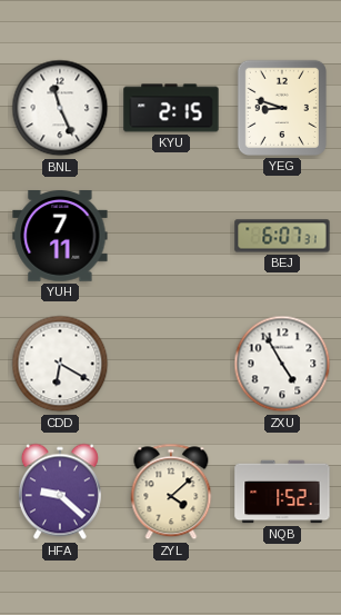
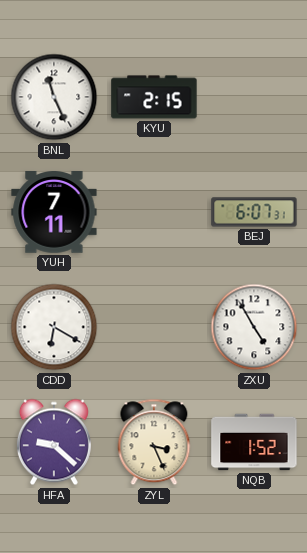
YEG: 8:48 -> none (282, 108)
ZYL: 4:08 -> 3:26 (154, 442)
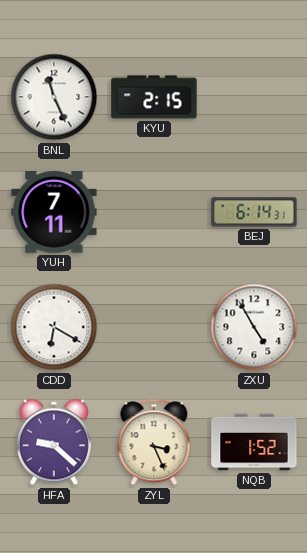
BEJ: 6:07 -> 6:14 (254, 212)
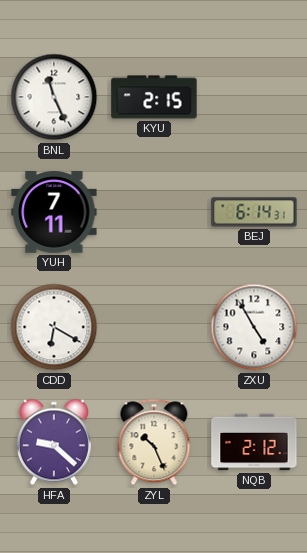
ZYL: 3:26 -> 10:26 (154, 442)
NQB: 1:52 -> 2:12 (254, 442)
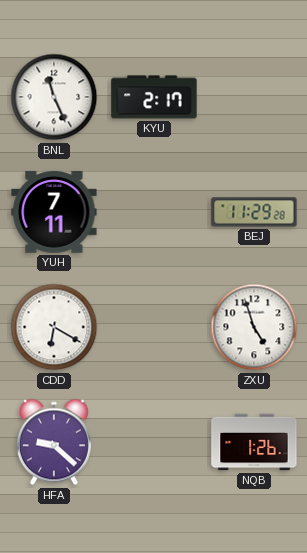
KYU: 2:15 -> 2:17 (154, 97)
BEJ: 6:14 -> 11:29 (254, 212)
ZXU: 4:55 -> 4:57 (254, 327)
ZYL: 10:26 -> none (154, 442)
NQB: 2:12 -> 1:26 (254, 442)
